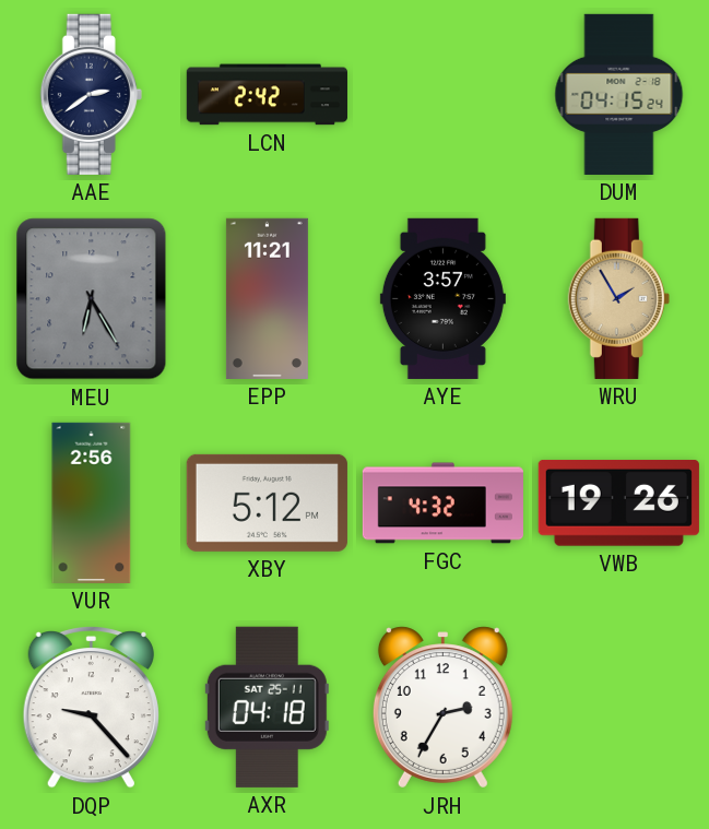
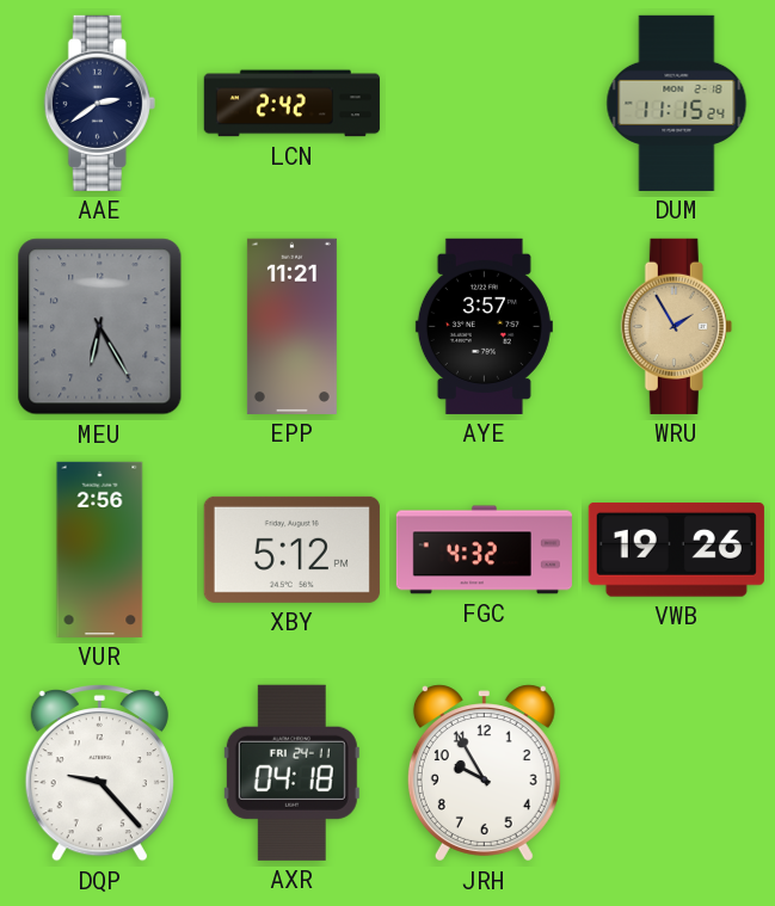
DUM: 04:15 -> 11:15 (677, 103)
AXR date: SAT 25-11 -> FRI 24-11 (291, 772)
JRH: 2:35 -> 9:55 (484, 774)
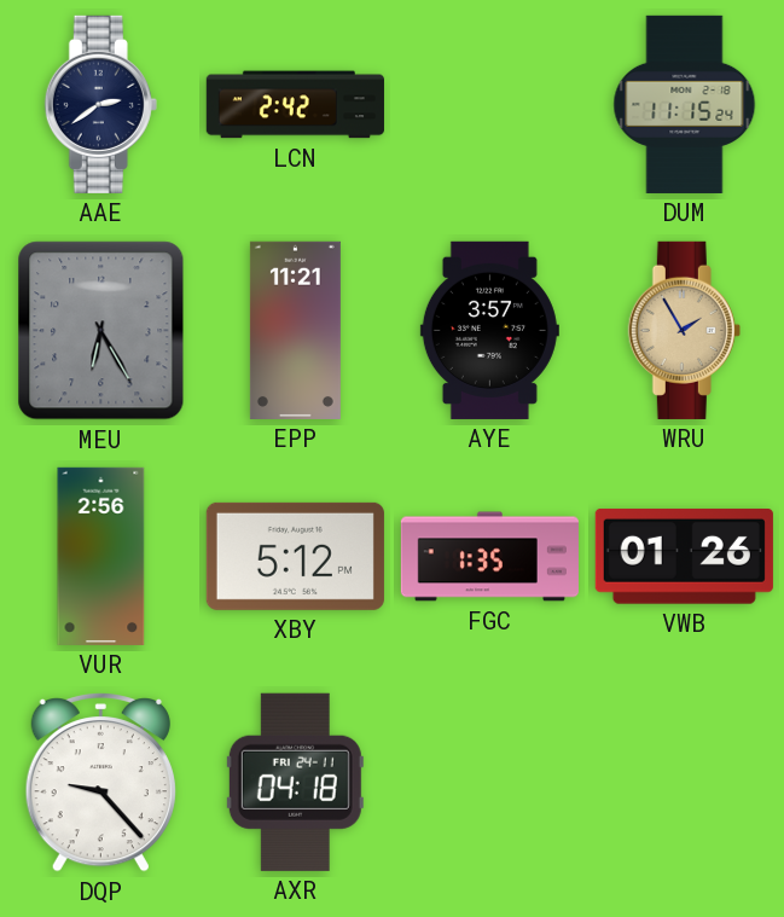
FGC: 4:32 -> 1:35 (489, 557)
VWB: 19:26 -> 01:26 (684, 557)
JRH: 9:55 -> none (484, 774)
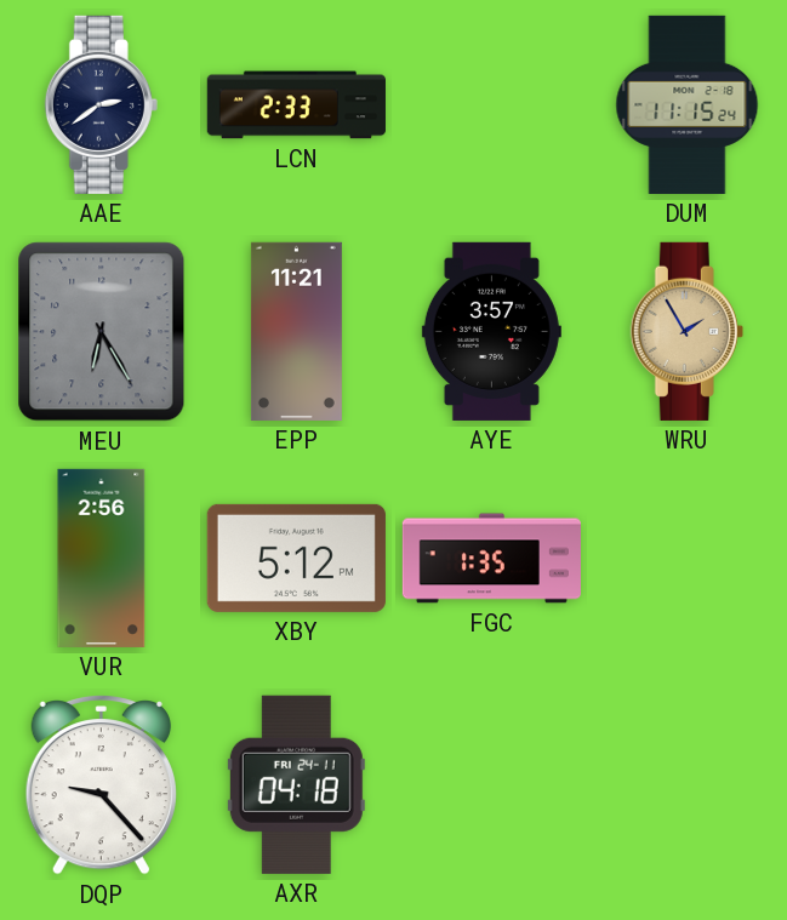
LCN: 2:42 -> 2:33 (296, 105)
VWB: 01:26 -> none (684, 557)
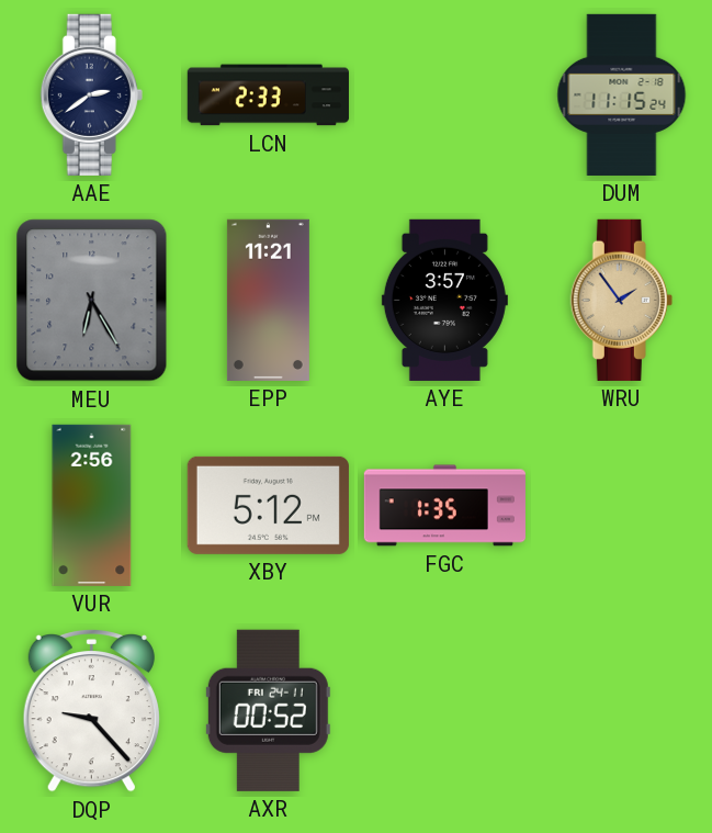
WRU: 1:55 -> 1:54 (621, 300)
AXR: 04:18 -> 00:52 (268, 710)
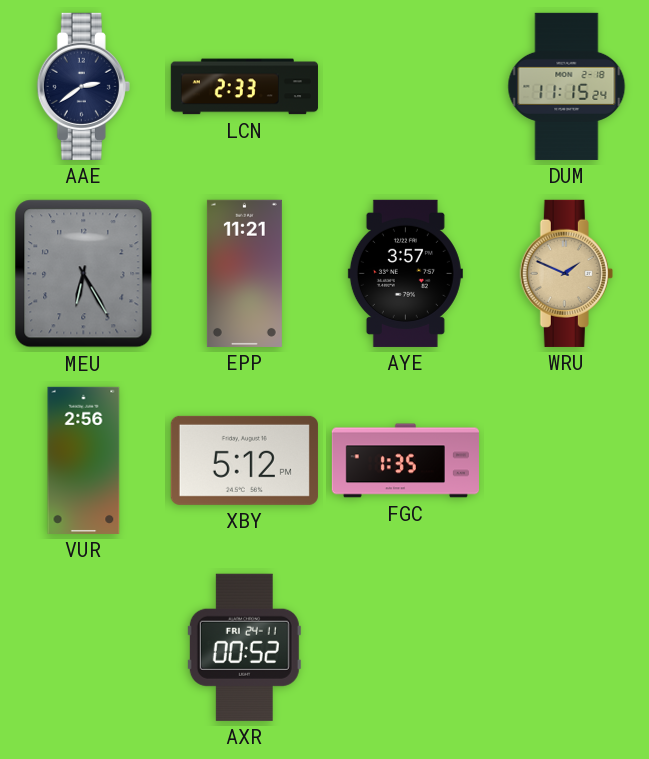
WRU: 1:54 -> 1:49 (566, 273)
DQP: 9:23 -> none (91, 711)
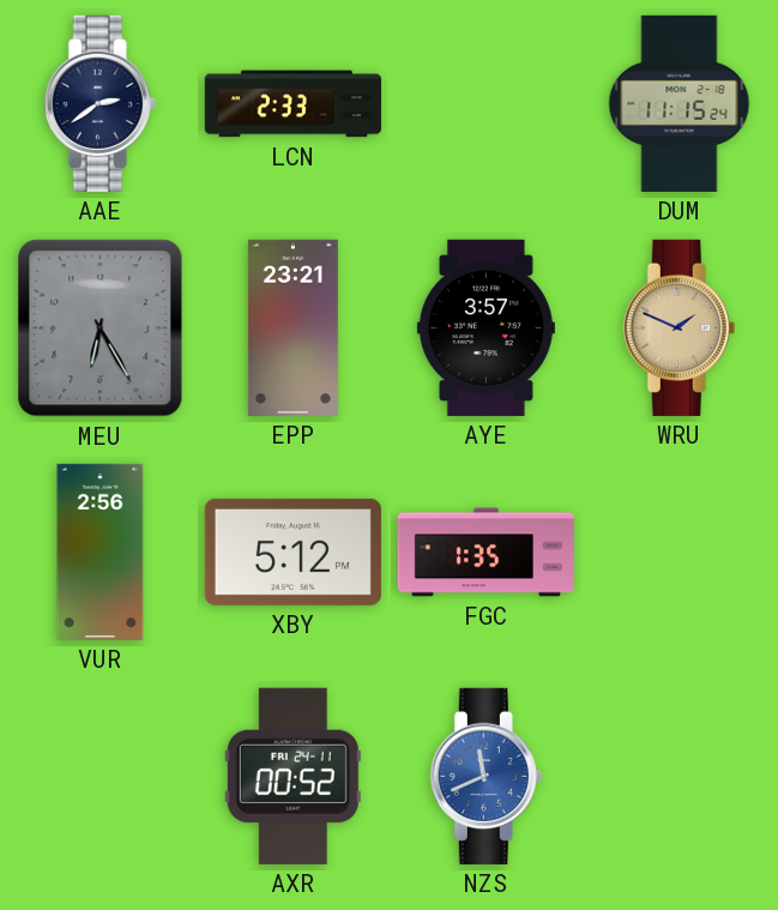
EPP: 11:21 -> 23:21 (292, 327)
NZS: none -> 11:41 (486, 776)
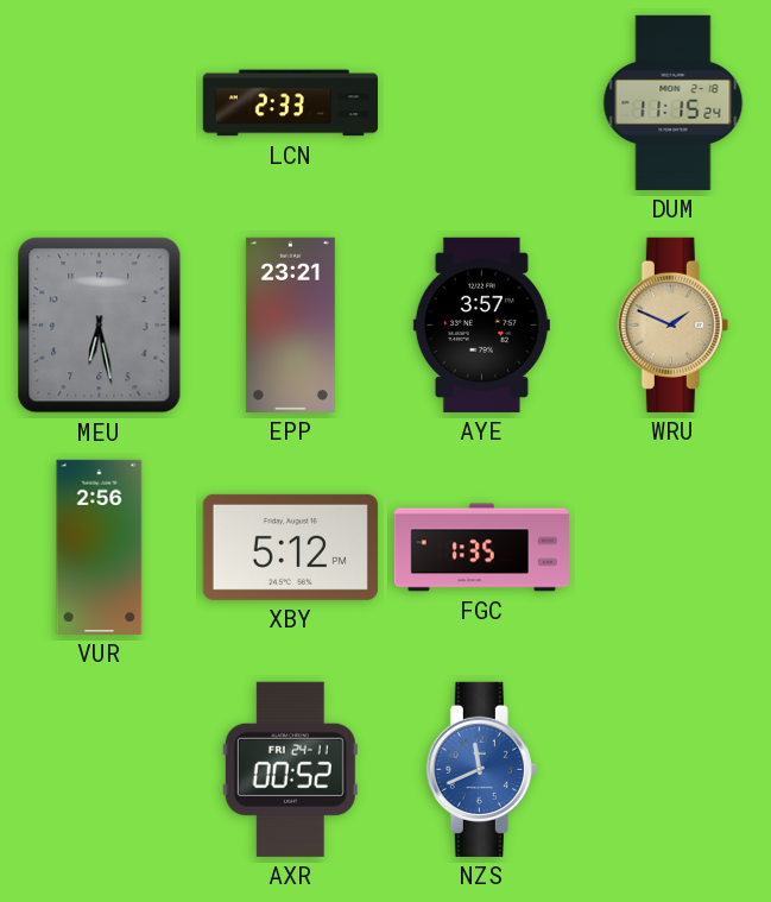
AAE: 2:39 -> none (99, 103)
MEU: 6:25 -> 6:28 (100, 326)
